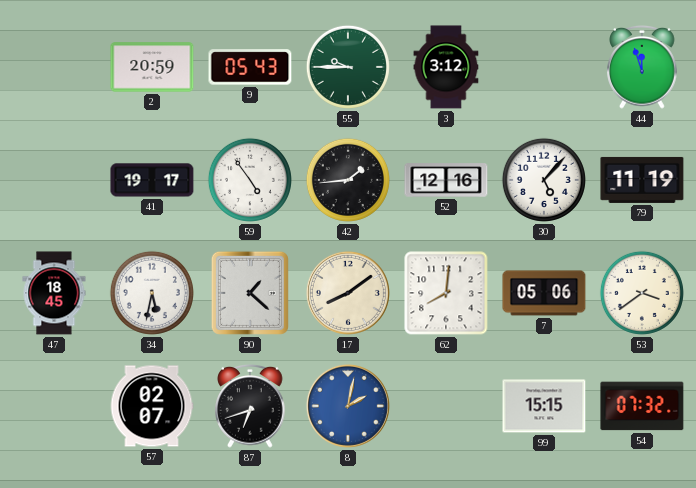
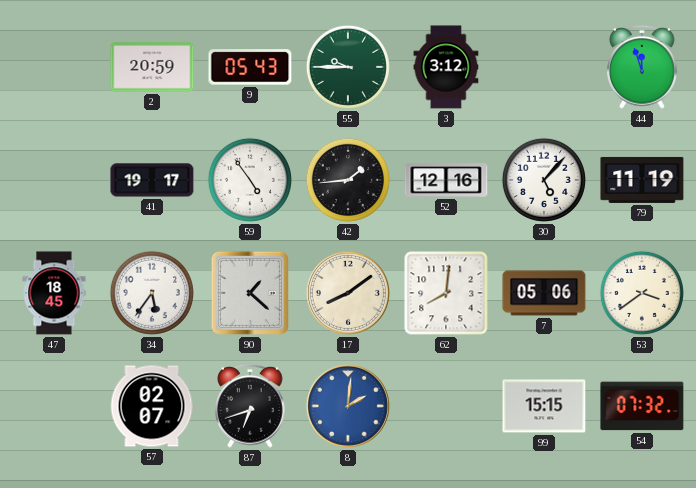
34: 5:32 -> 5:36 (152, 293)
8: 2:02 -> 2:01 (348, 406)
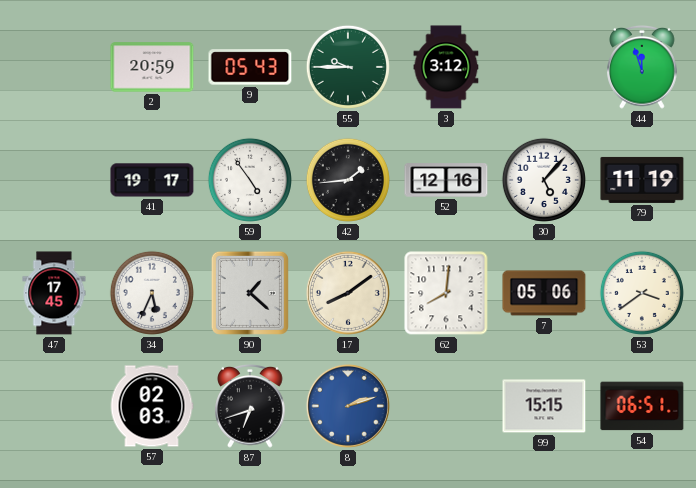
47: 18:45 -> 17:45 (54, 293)
34: 5:36 -> 5:34 (152, 293)
57: 02:07 -> 02:03 (152, 406)
8: 2:01 -> 2:12 (348, 406)
54: 07:32 -> 06:51 (642, 406)
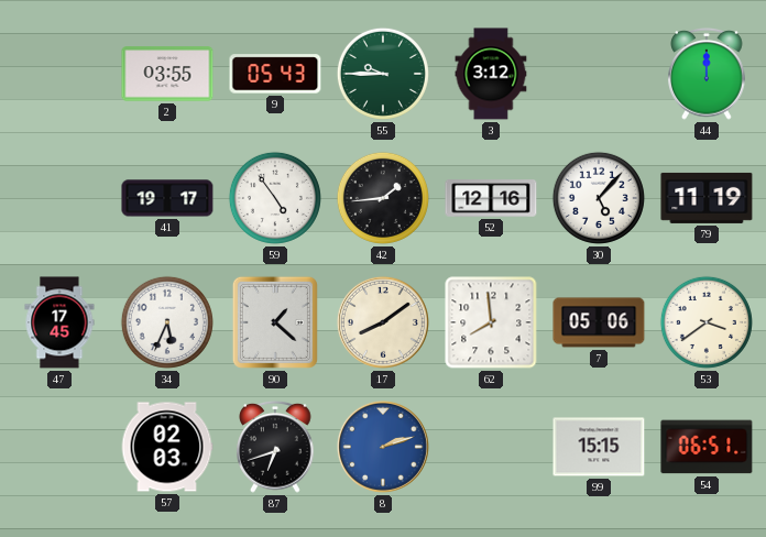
2: 20:59 -> 03:55 (167, 74)
44: 11:57 -> 12:00 (707, 75)
62: 8:01 -> 7:59 (491, 322)
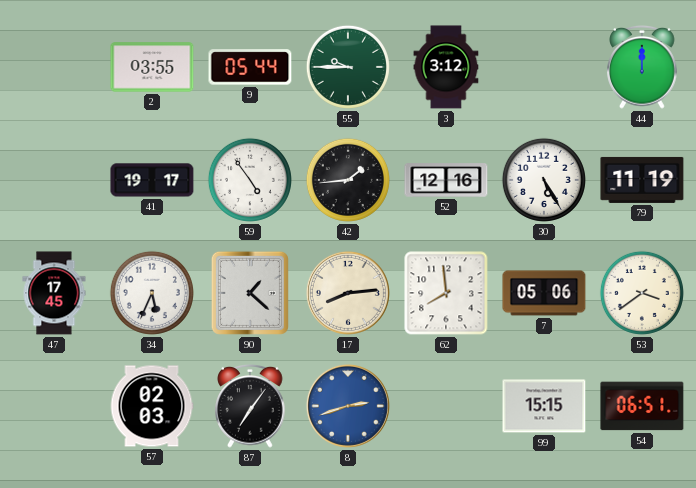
9: 05:43 -> 05:44 (250, 67)
30: 5:07 -> 5:25 (544, 180)
17: 8:09 -> 8:14 (348, 293)
87: 6:42 -> 7:06 (250, 407)
8: 2:12 -> 2:42 (348, 406)
